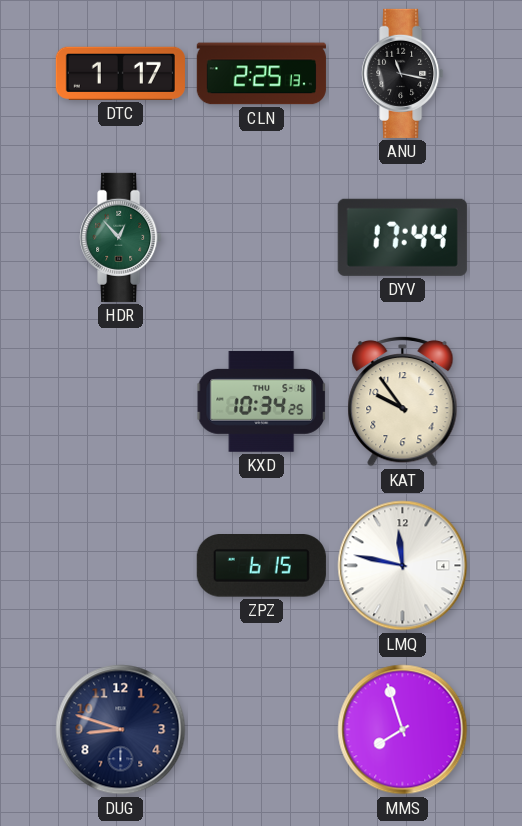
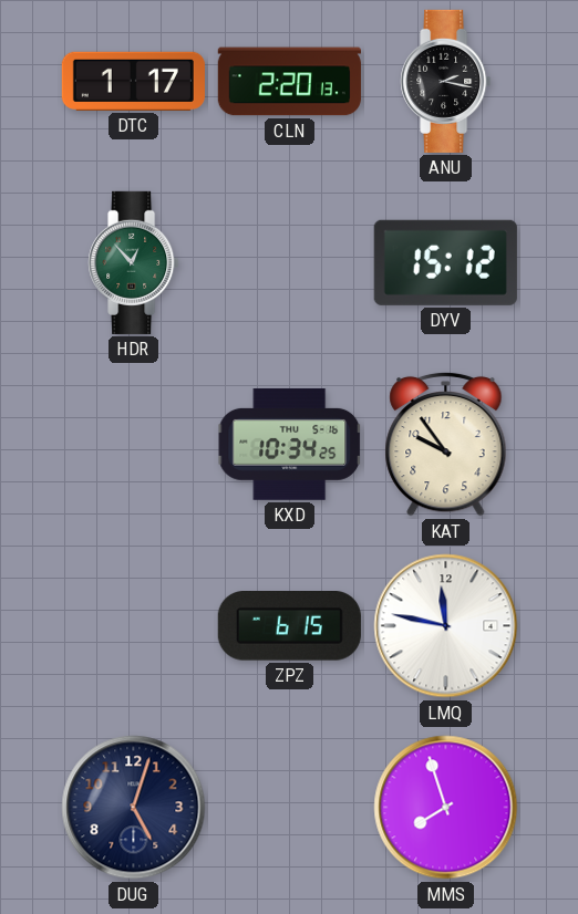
CLN: 2:25 -> 2:20 (289, 82)
ANU: 11:17 -> 2:17 (446, 81)
DYV: 17:44 -> 15:12 (445, 262)
DUG: 8:48 -> 5:03 (134, 808)
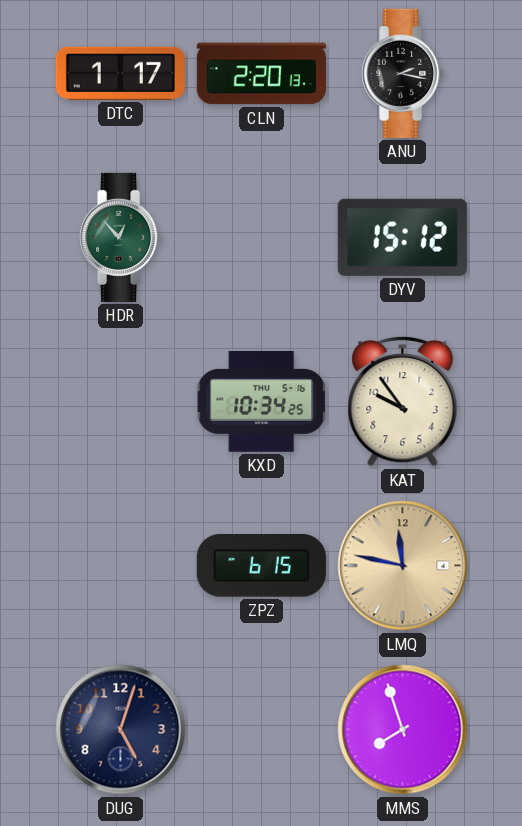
LMQ dial: white -> champagne (403, 566)
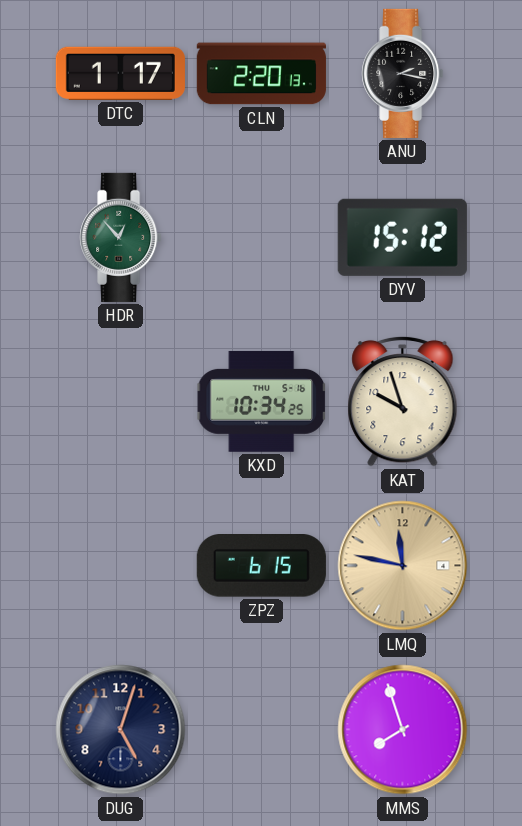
KAT: 9:54 -> 9:57 (403, 401)
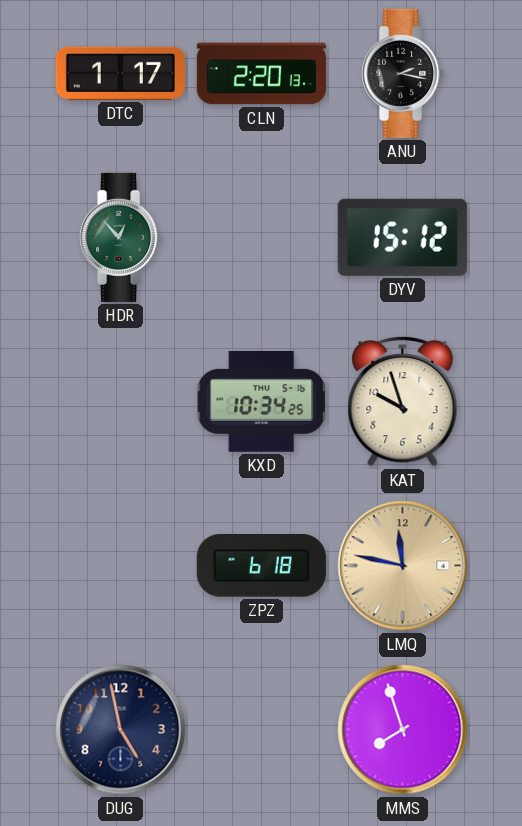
ZPZ: 6:15 -> 6:18 (261, 566)
DUG: 5:03 -> 4:58 (121, 730)
